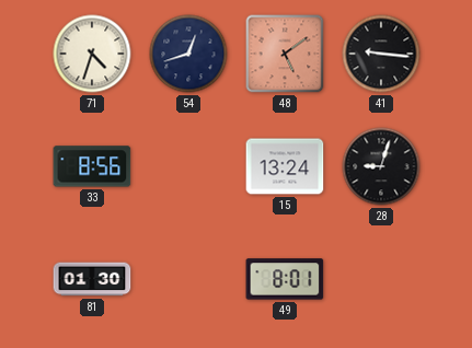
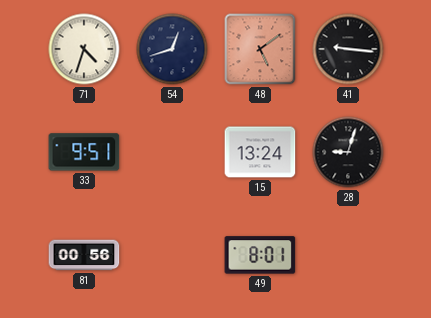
33: 8:56 -> 9:51 (84, 152)
81: 01:30 -> 00:56 (84, 255)
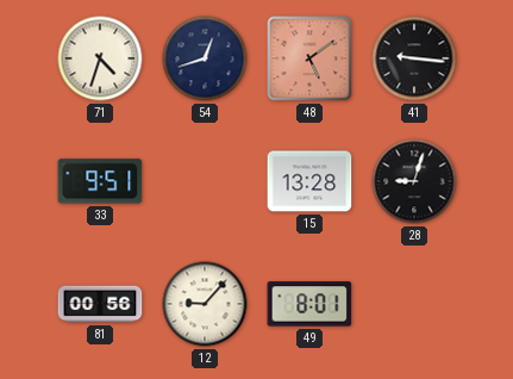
15: 13:24 -> 13:28 (309, 181)
12: none -> 9:07 (205, 304)
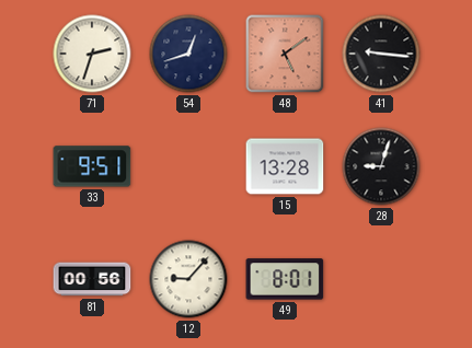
71: 4:33 -> 2:33 (92, 54)
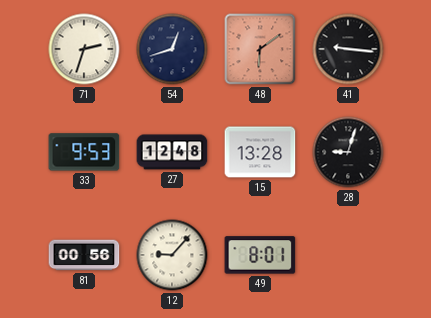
48: 5:09 -> 6:09 (260, 49)
33: 9:51 -> 9:53 (84, 152)
27: none -> 12:48 (172, 152)
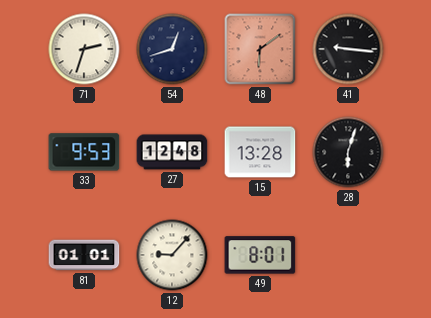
28: 9:03 -> 6:03 (348, 152)
81: 00:56 -> 01:01 (84, 255)
